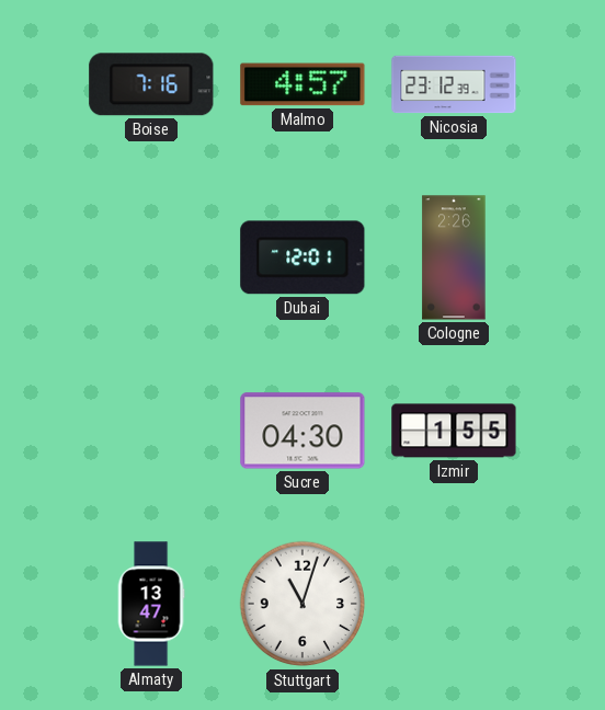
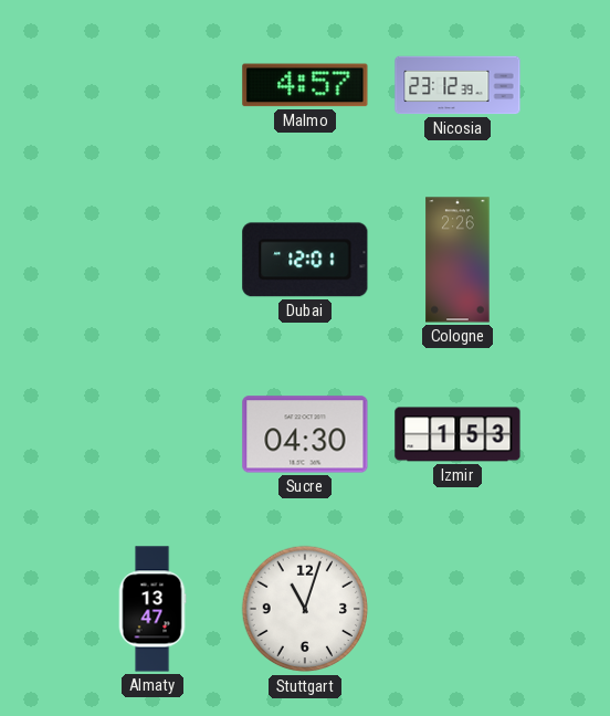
Boise: 7:16 -> none (151, 84)
Izmir: 1:55 -> 1:53 (457, 434)
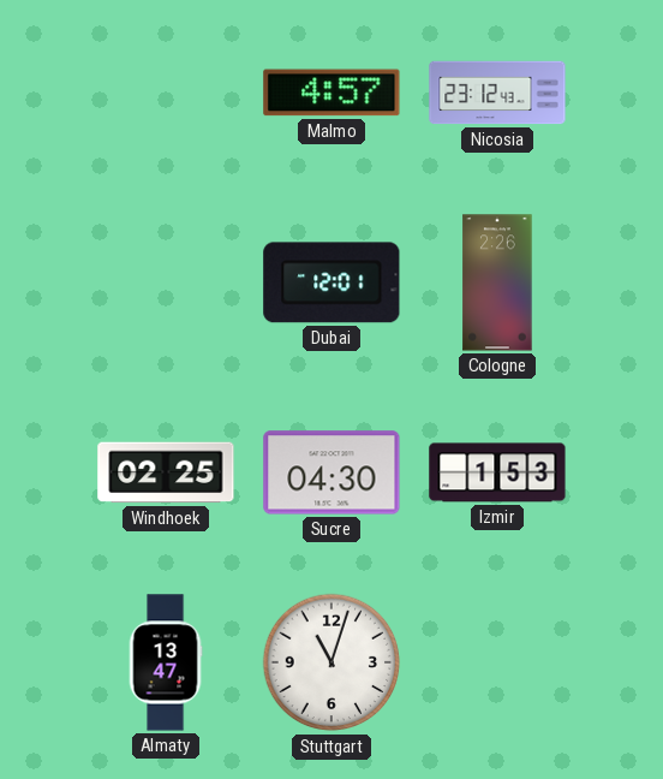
Nicosia: 23:12:39 -> 23:12:43 (497, 93)
Windhoek: none -> 02:25 (166, 472)
